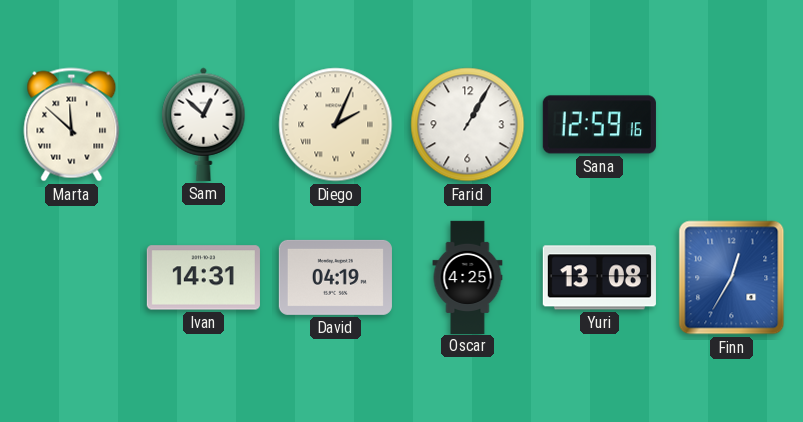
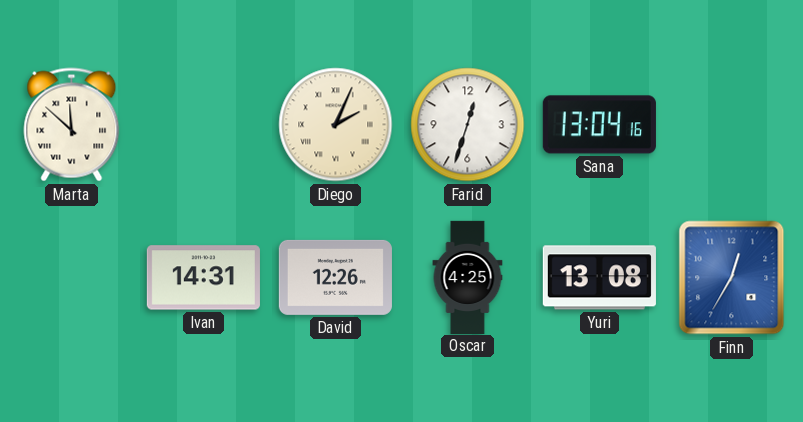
Sam: 12:52 -> none (204, 124)
Farid: 1:05 -> 12:33 (468, 125)
Sana: 12:59 -> 13:04 (599, 125)
David: 04:19 -> 12:26 (335, 277)
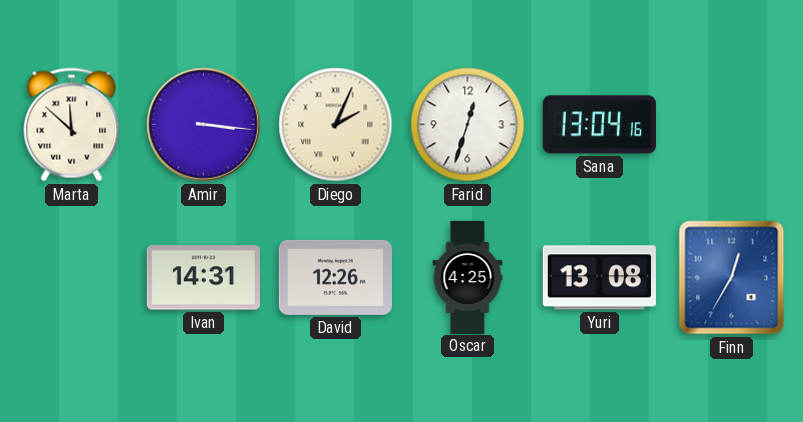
Amir: none -> 3:16 (204, 125)
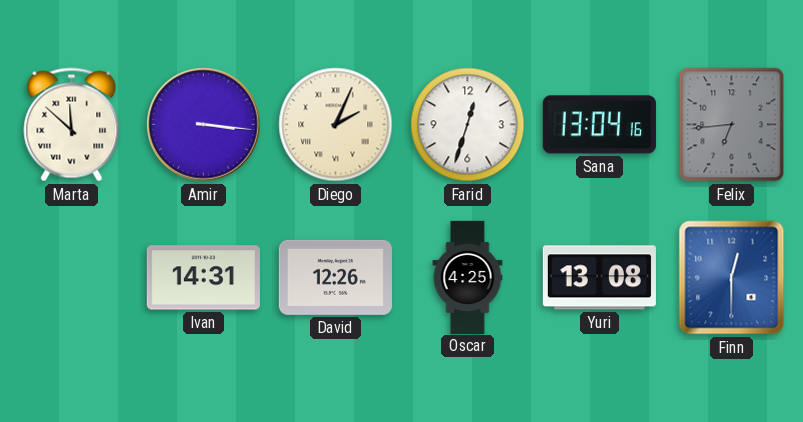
Felix: none -> 6:44 (732, 125)
Finn: 12:35 -> 12:30 (732, 278)
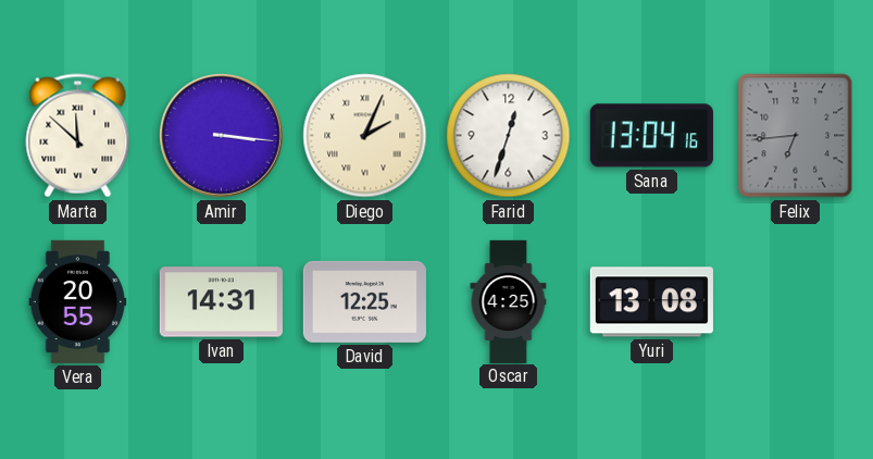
Vera: none -> 20:55 (78, 301)
David: 12:26 -> 12:25 (364, 301)
Finn: 12:30 -> none (732, 278)
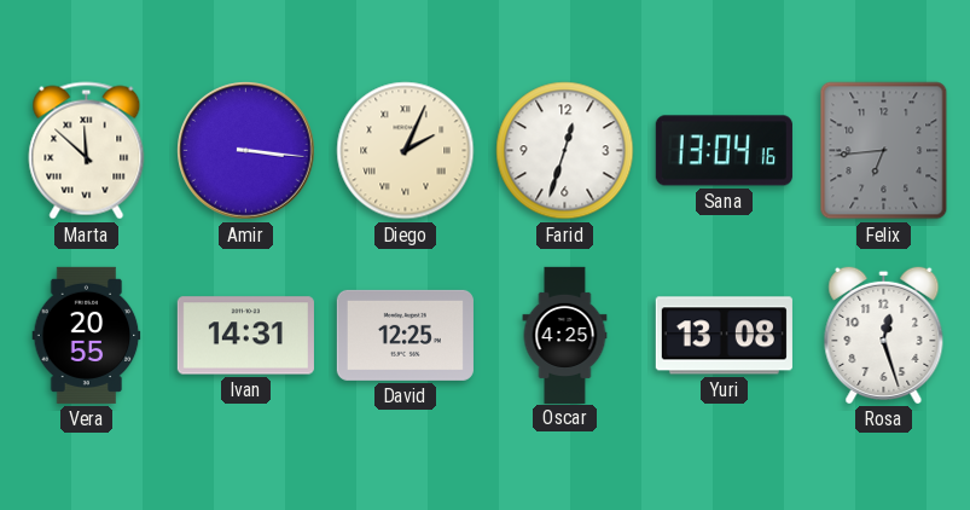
Rosa: none -> 12:27 (884, 335)
